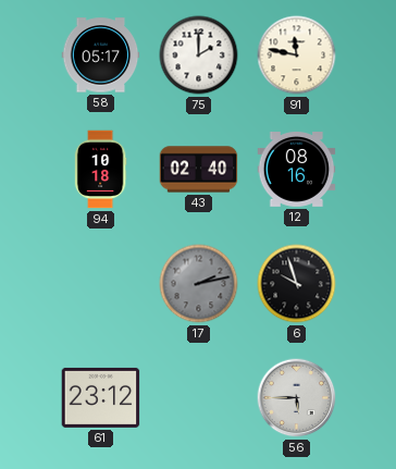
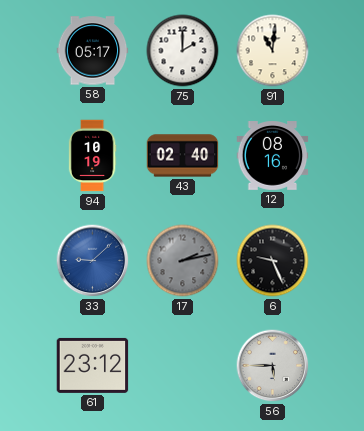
91: 11:47 -> 11:01 (273, 51)
94: 10:18 -> 10:19 (92, 156)
33: none -> 9:08 (93, 261)
6: 9:57 -> 9:26 (273, 261)
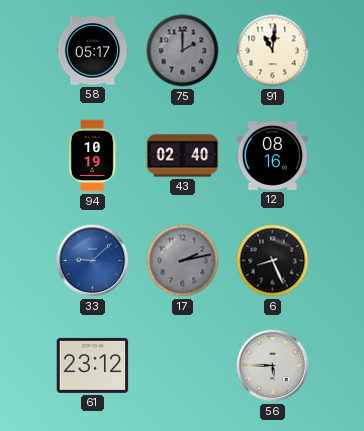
75 dial: white -> grey (183, 51)
6: 9:26 -> 8:26 (273, 261)
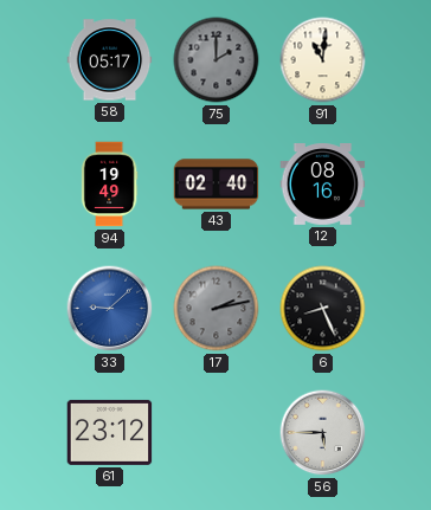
94: 10:19 -> 19:49 (109, 185)
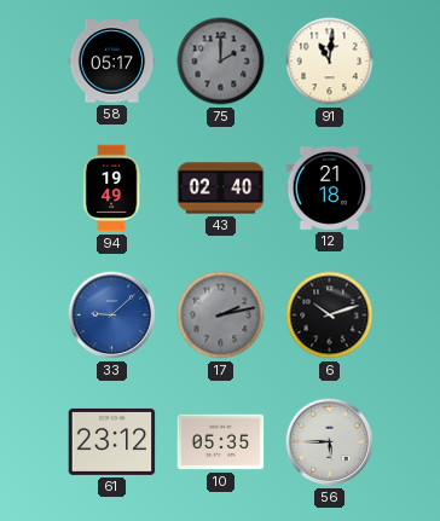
12: 08:16 -> 21:18 (330, 189)
6: 8:26 -> 10:12 (330, 316)
10: none -> 05:35 (221, 442)
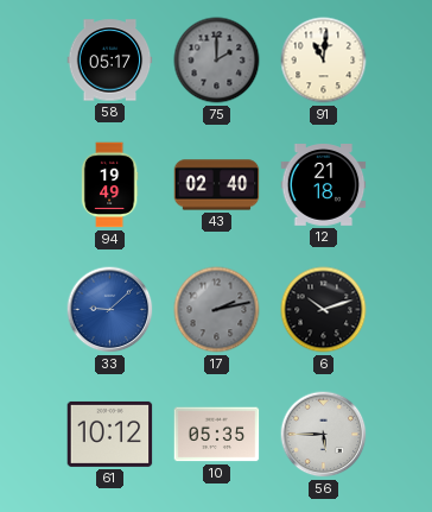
61: 23:12 -> 10:12 (110, 434)
